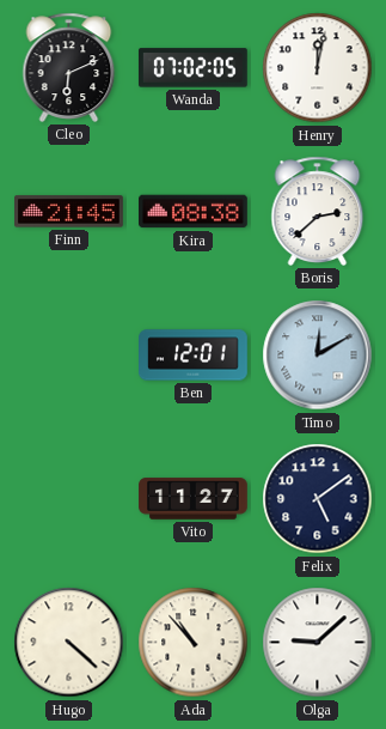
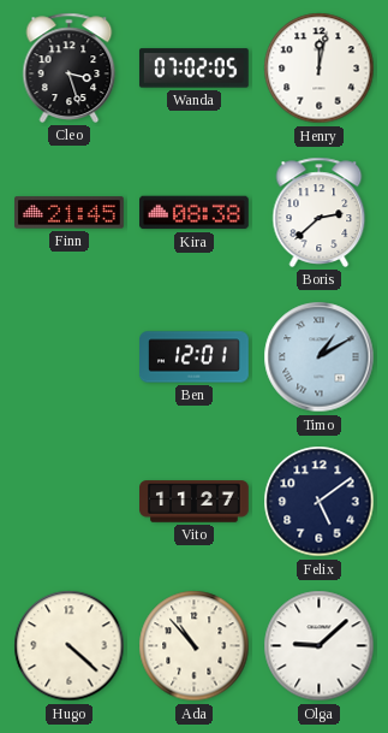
Cleo: 6:11 -> 3:27 (70, 67)
Timo: 12:10 -> 1:10 (320, 357)
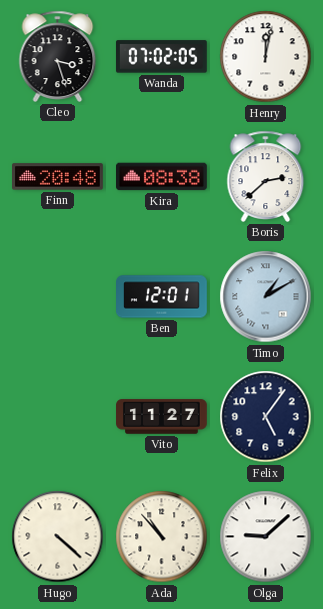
Finn: 21:45 -> 20:48 (58, 177)
Felix: 5:09 -> 5:06 (266, 417)
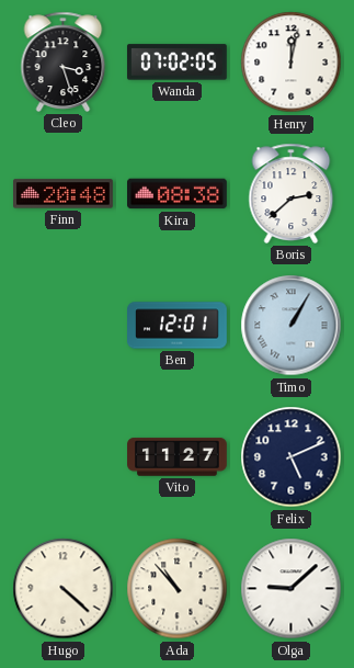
Timo: 1:10 -> 1:05 (292, 326)
Felix: 5:06 -> 5:11 (292, 457)
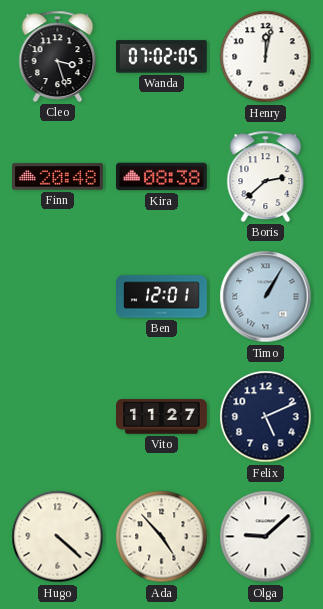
Ada: 10:53 -> 4:53 (162, 537)
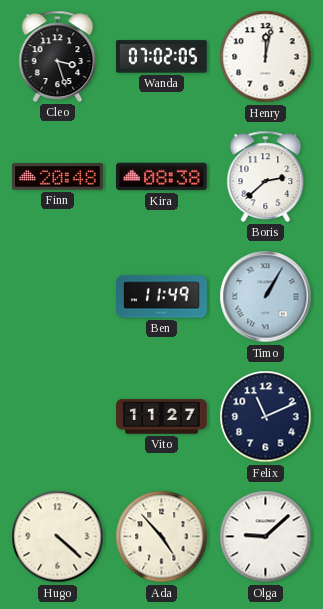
Ben: 12:01 -> 11:49 (162, 297)
Felix: 5:11 -> 11:11 (266, 417)
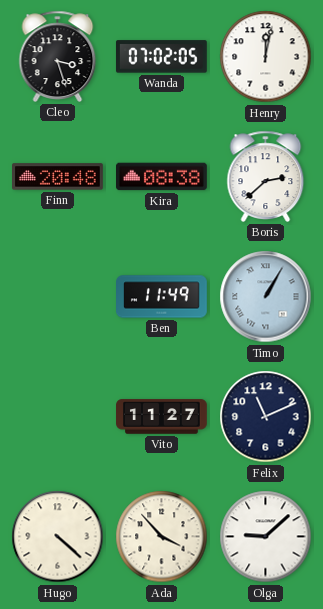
Ada: 4:53 -> 3:53 (162, 537)
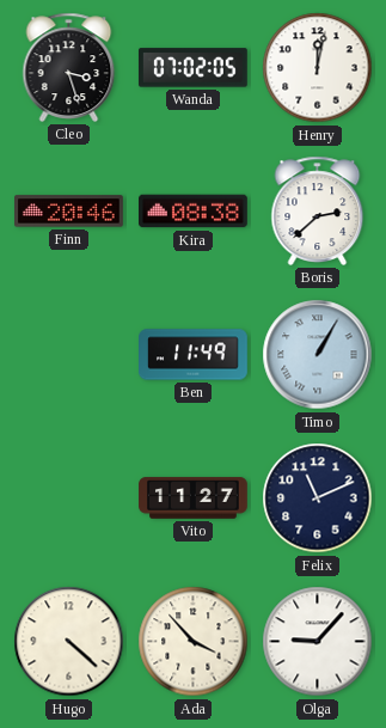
Finn: 20:48 -> 20:46 (69, 212)
Olga: 9:08 -> 9:07 (318, 642)
